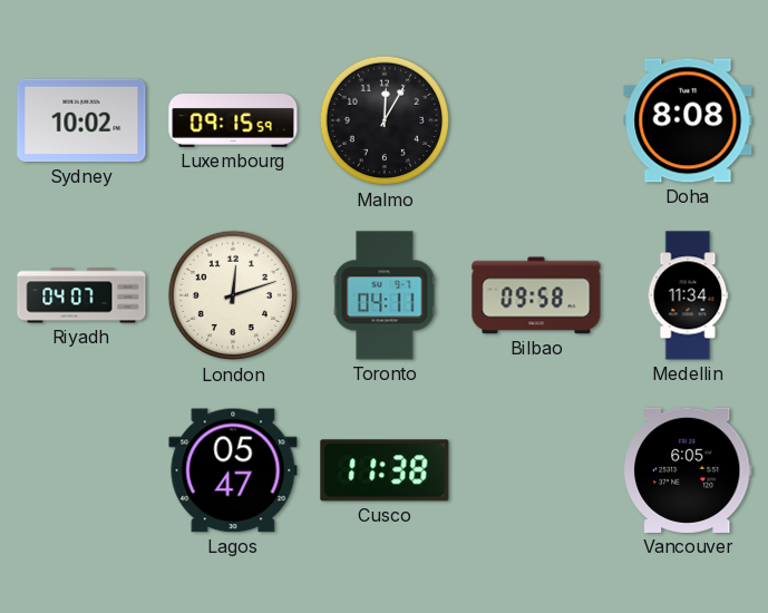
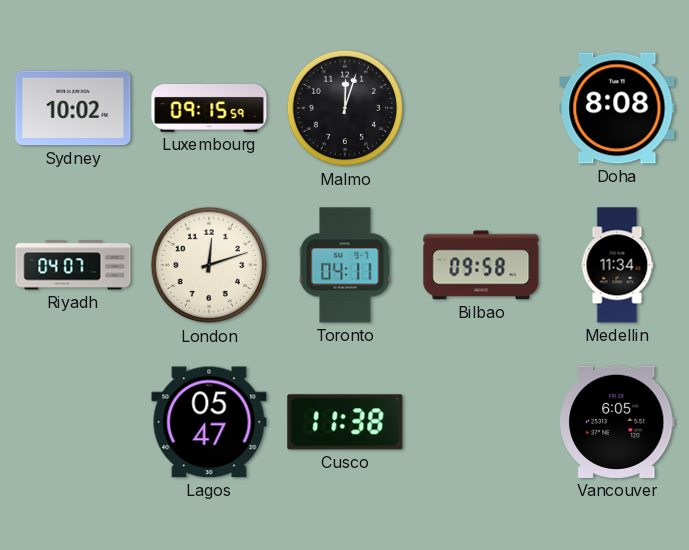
Malmo: 12:05 -> 12:03 (345, 108)
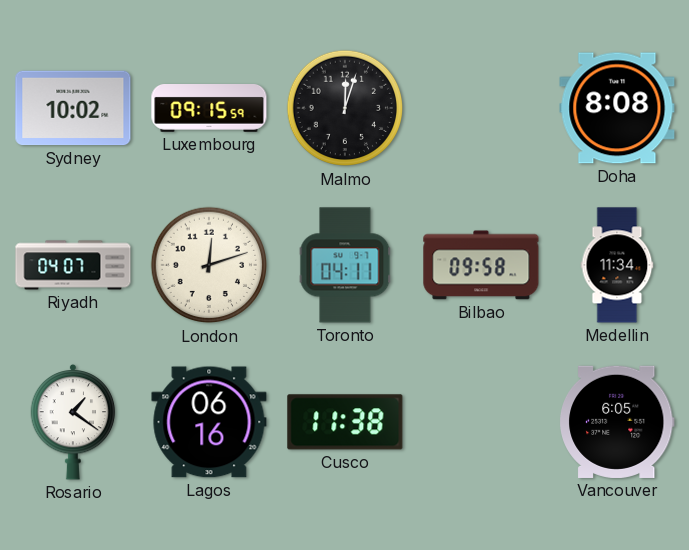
Rosario: none -> 1:21 (73, 422)
Lagos: 05:47 -> 06:16 (209, 422)
